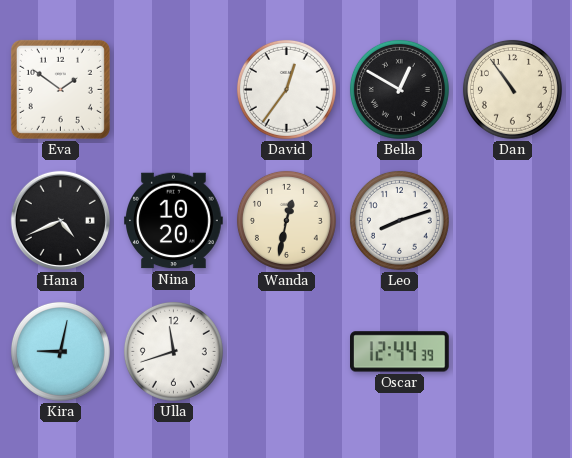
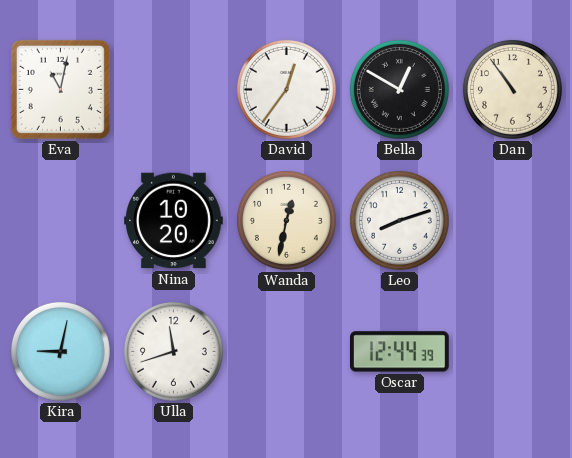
Eva: 1:51 -> 11:02 (60, 89)
Hana: 4:41 -> none (60, 220)
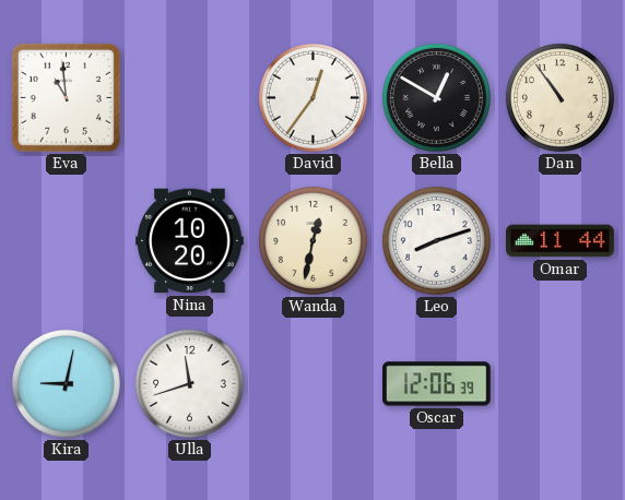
Eva: 11:02 -> 10:59 (66, 97)
Omar: none -> 11:44 (561, 241)
Oscar: 12:44 -> 12:06 (437, 384)
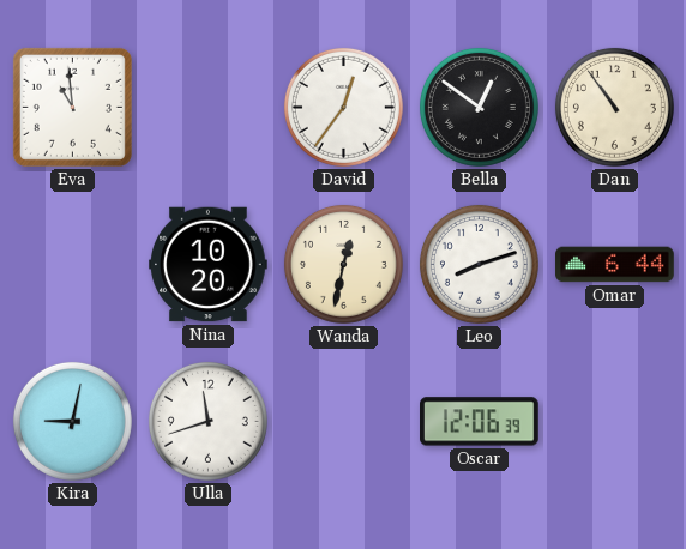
Bella: 12:50 -> 12:51 (479, 107)
Omar: 11:44 -> 6:44 (615, 265)
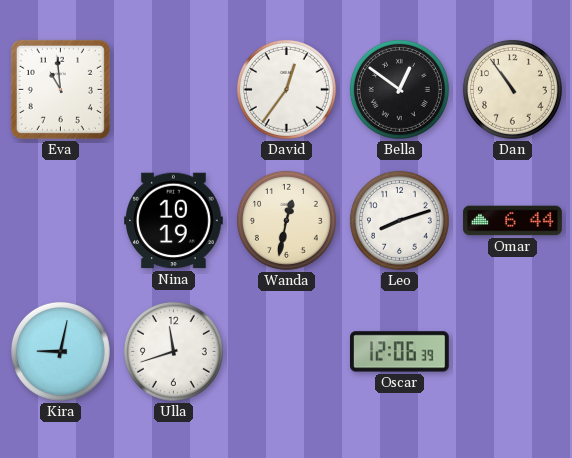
Nina: 10:20 -> 10:19 (174, 221)
